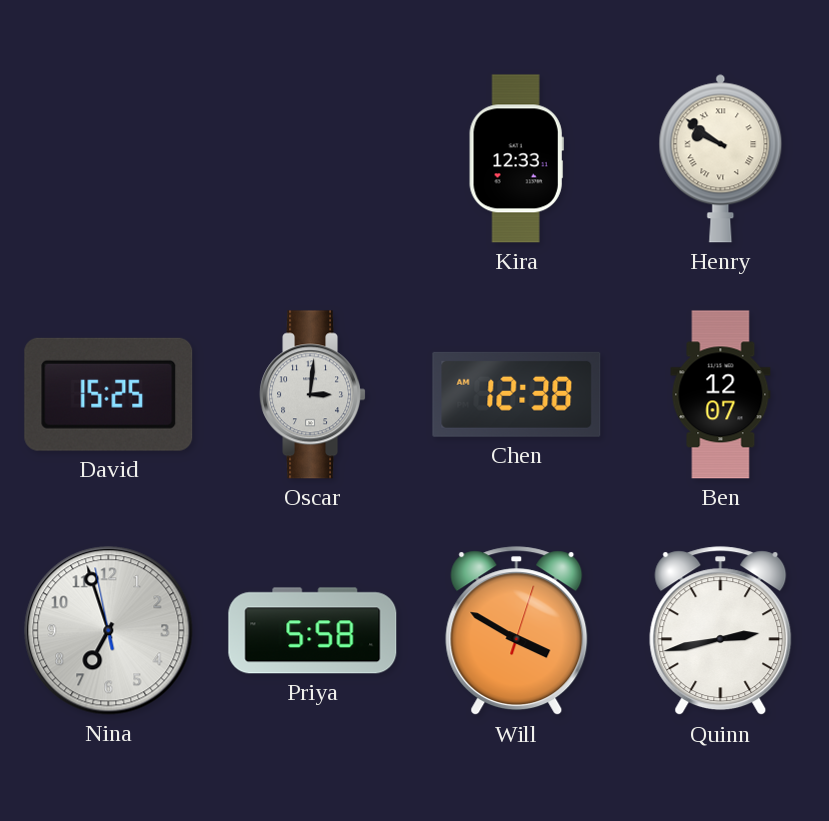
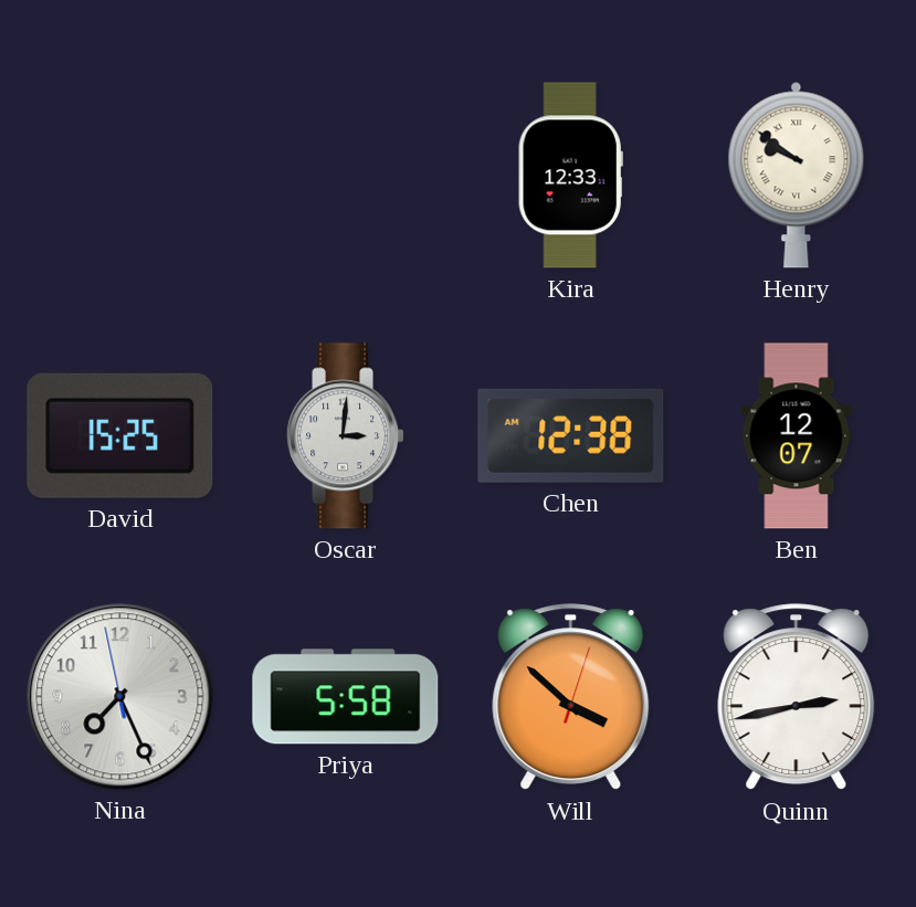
Nina: 6:56 -> 7:25 (120, 697)
Will: 3:50 -> 3:52 (571, 697)
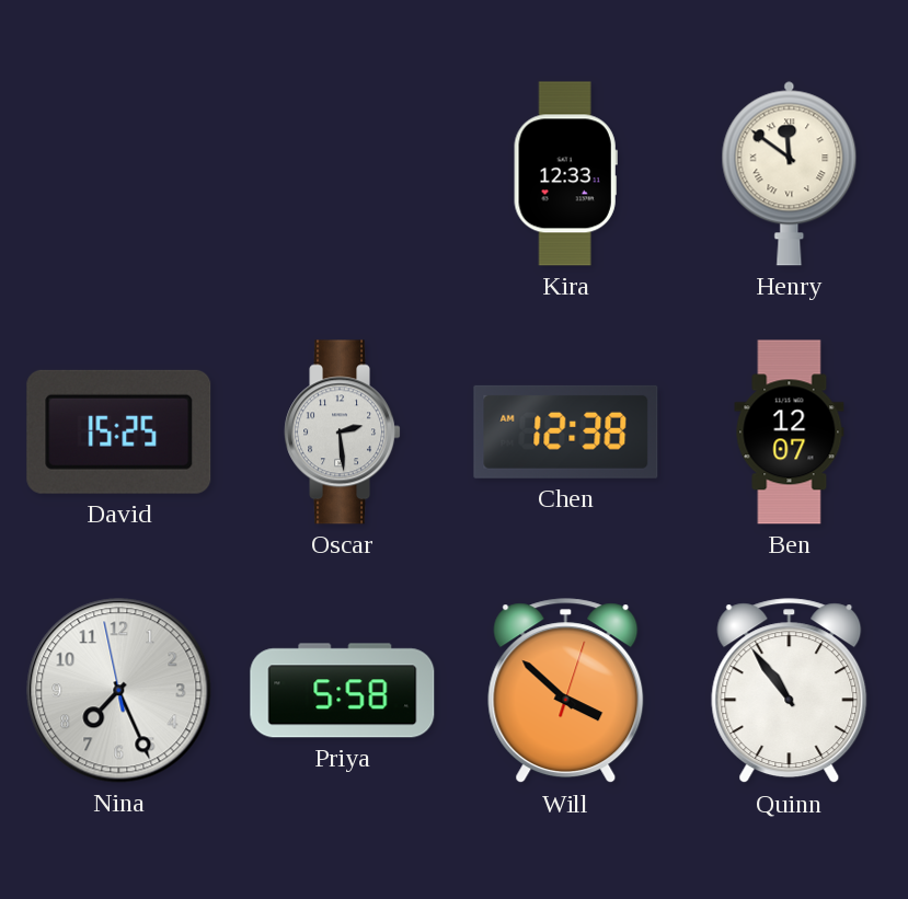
Henry: 9:51 -> 11:51 (790, 173)
Oscar: 3:01 -> 2:29 (342, 433)
Quinn: 2:43 -> 10:54 (790, 691)
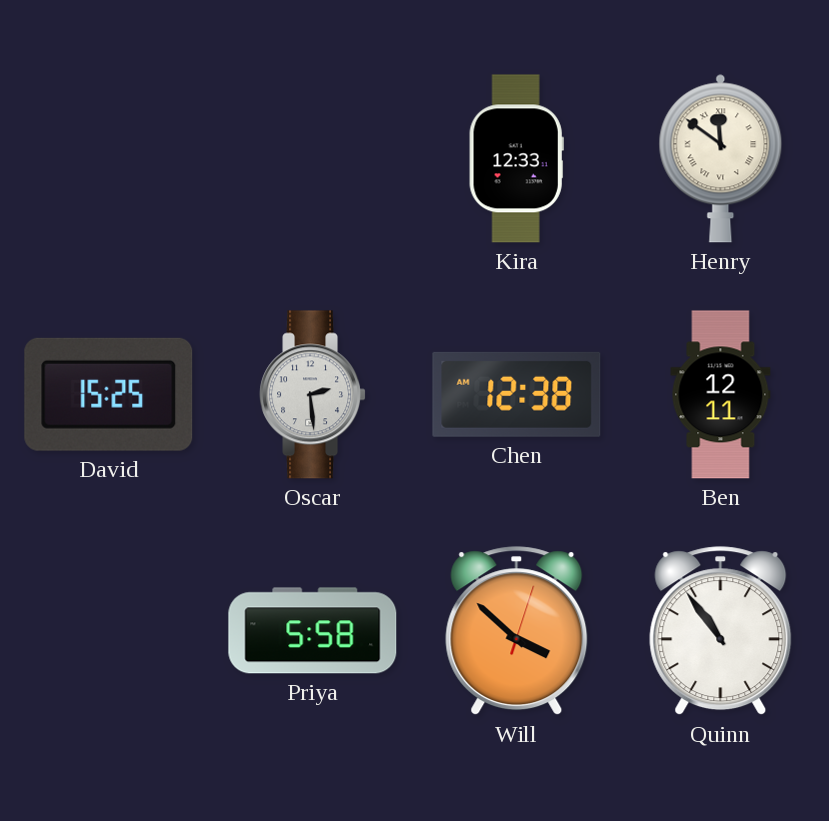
Ben: 12:07 -> 12:11 (721, 395)
Nina: 7:25 -> none (119, 691)
